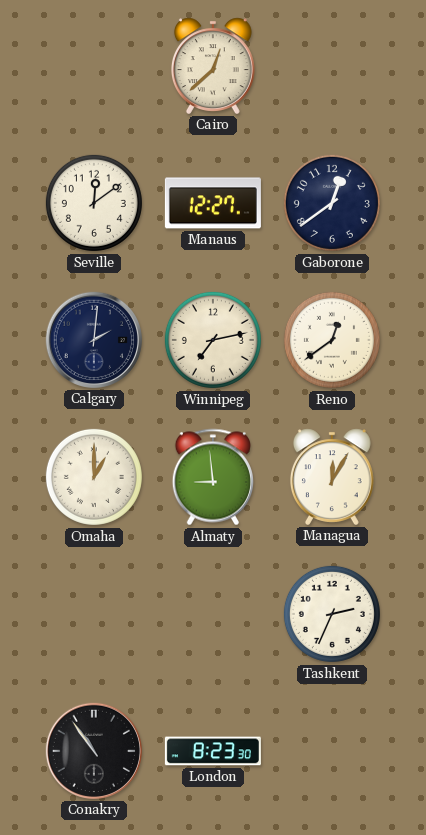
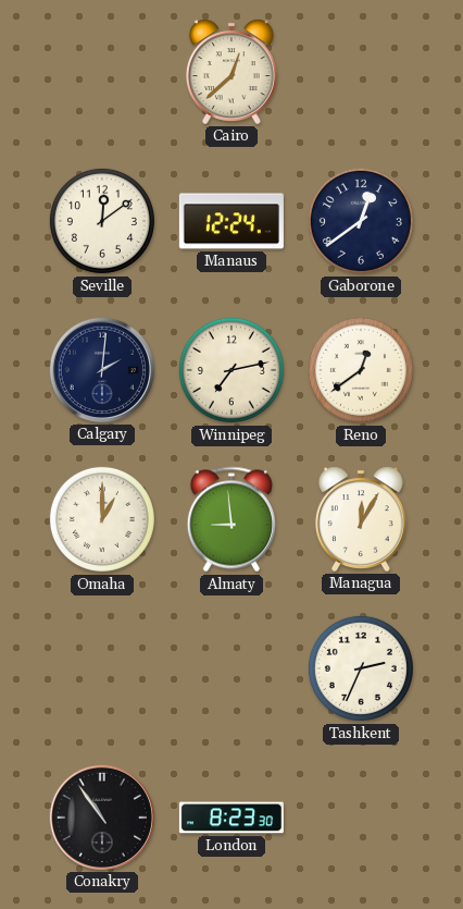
Manaus: 12:27 -> 12:24 (231, 221)
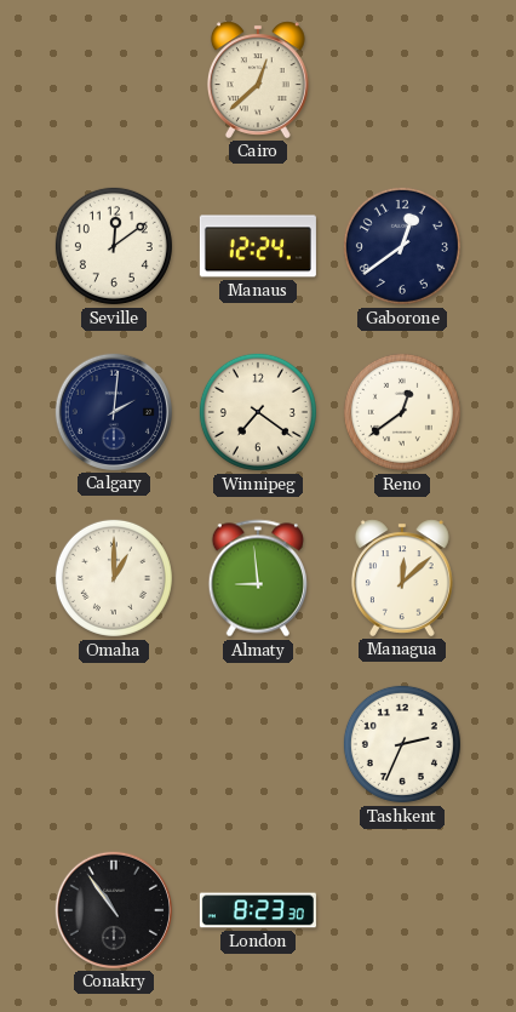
Winnipeg: 7:13 -> 7:21 (258, 412)
Managua: 12:05 -> 12:08 (402, 578)
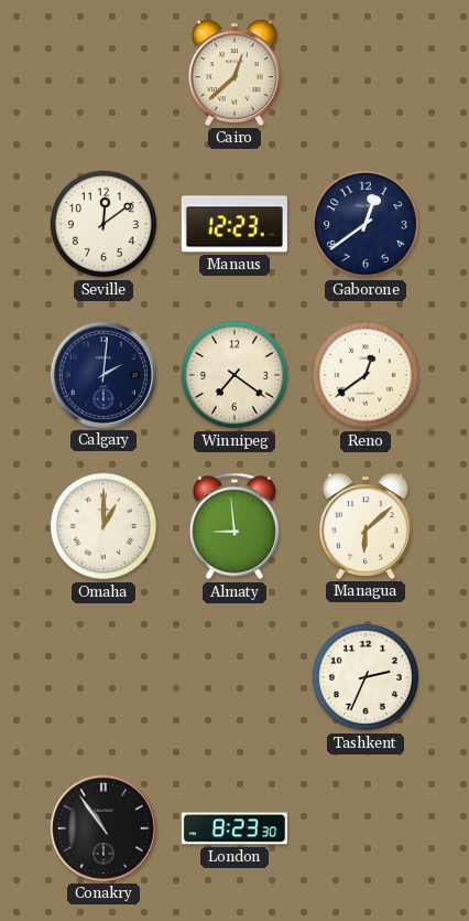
Manaus: 12:24 -> 12:23 (234, 224)
Managua: 12:08 -> 6:08 (366, 526)
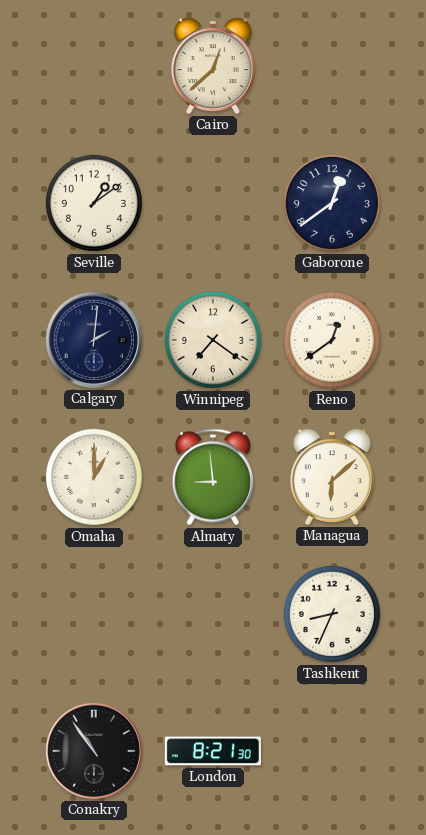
Seville: 12:09 -> 1:09 (94, 203)
Manaus: 12:23 -> none (234, 224)
Tashkent: 2:34 -> 8:34 (332, 614)
London: 8:23 -> 8:21 (213, 751)
